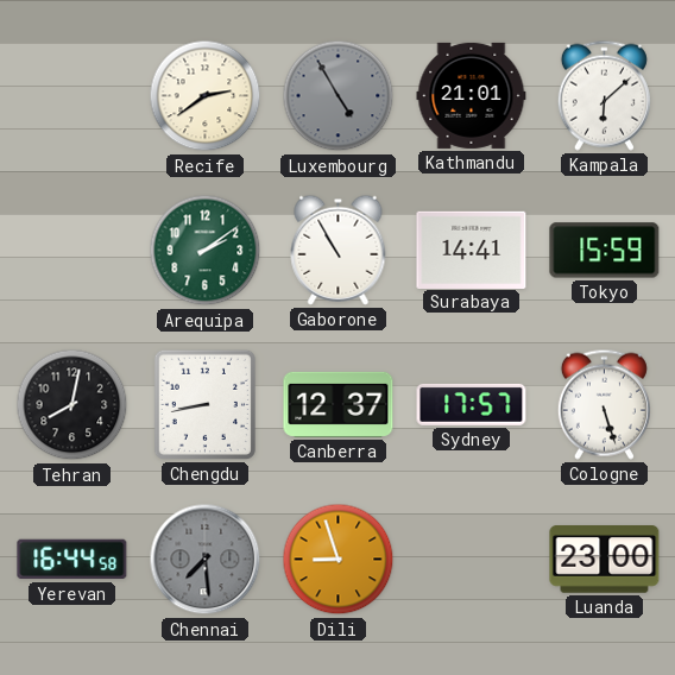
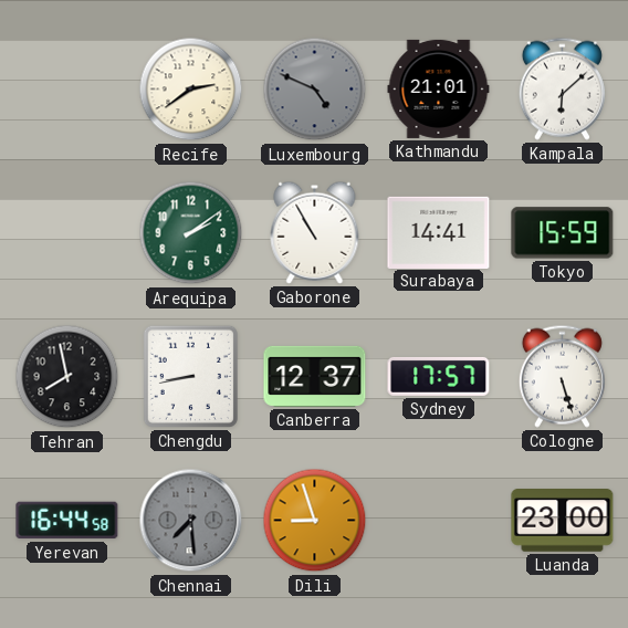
Luxembourg: 4:55 -> 4:49 (315, 90)
Tehran: 8:02 -> 7:58 (67, 377)
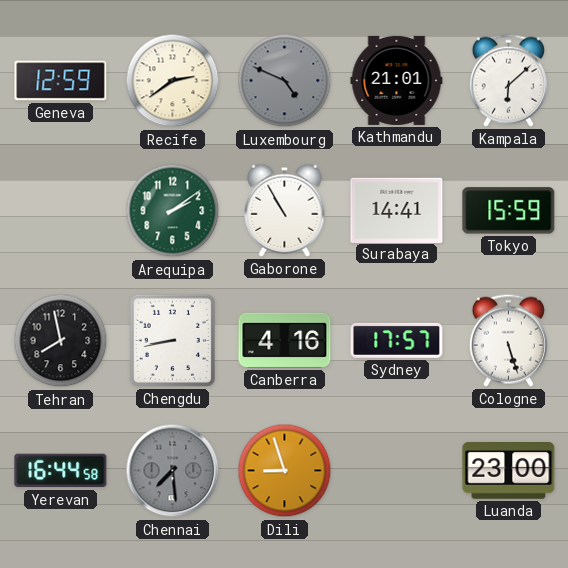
Geneva: none -> 12:59 (61, 81)
Canberra: 12:37 -> 4:16 (285, 340)
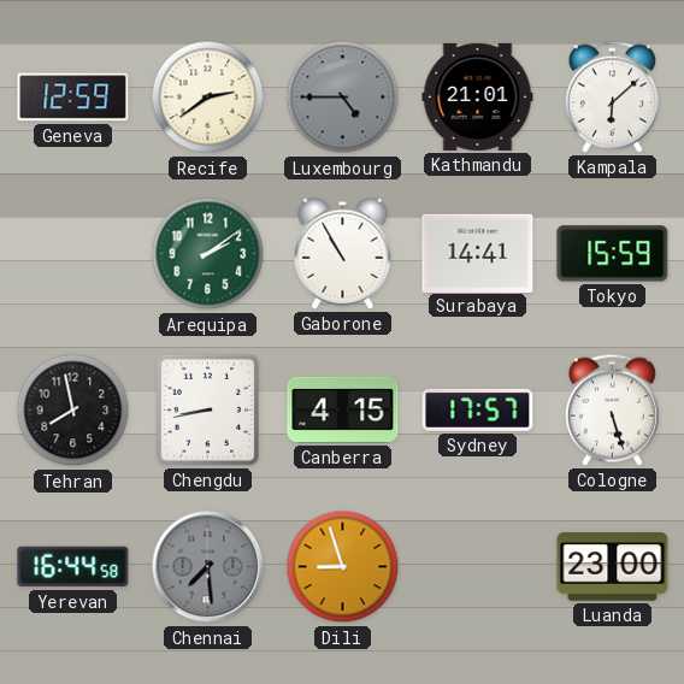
Luxembourg: 4:49 -> 4:45 (343, 98)
Canberra: 4:16 -> 4:15 (343, 409)
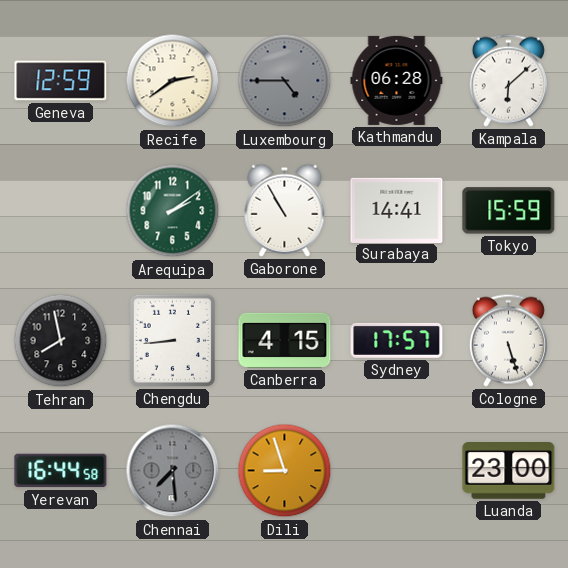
Kathmandu: 21:01 -> 06:28 (397, 80)
Chengdu: 8:43 -> 8:44 (172, 340)
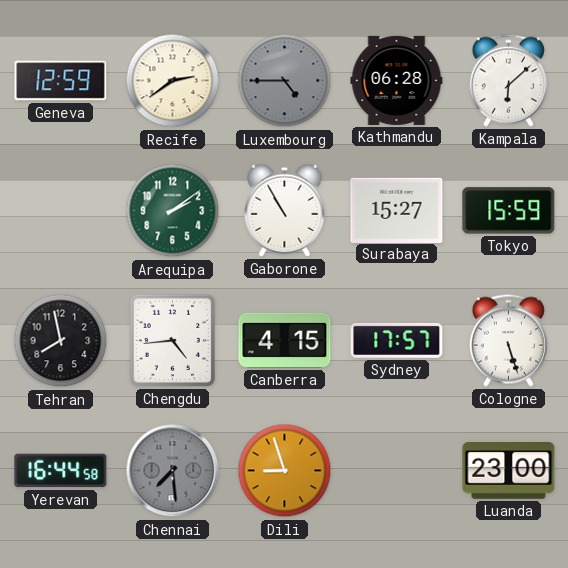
Surabaya: 14:41 -> 15:27 (397, 210)
Chengdu: 8:44 -> 4:44 (172, 340)
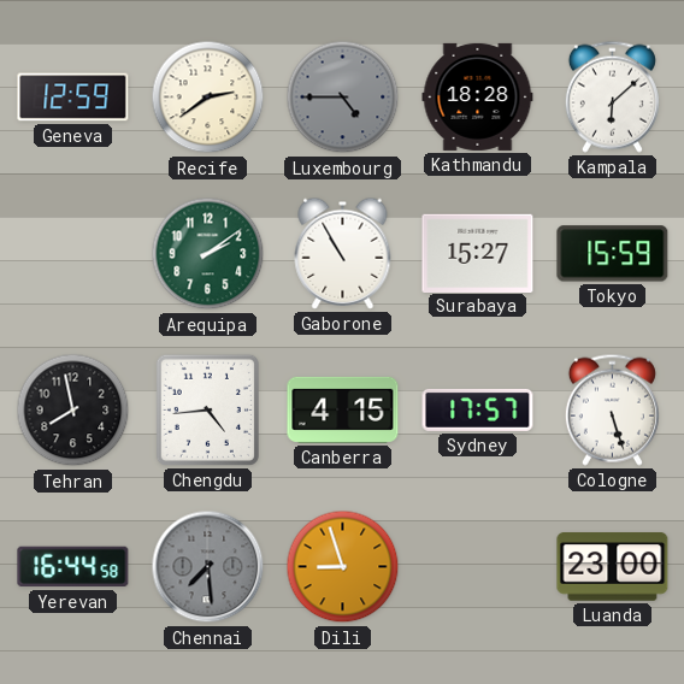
Kathmandu: 06:28 -> 18:28 (478, 96)
